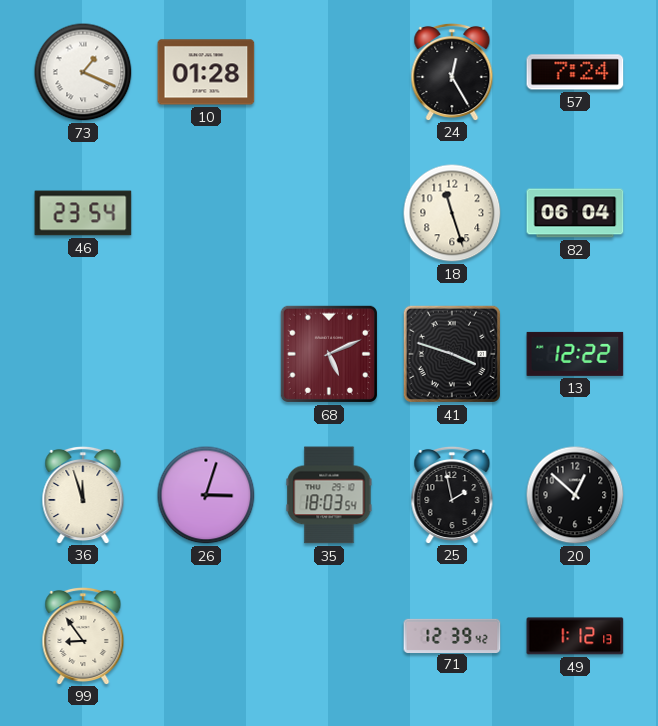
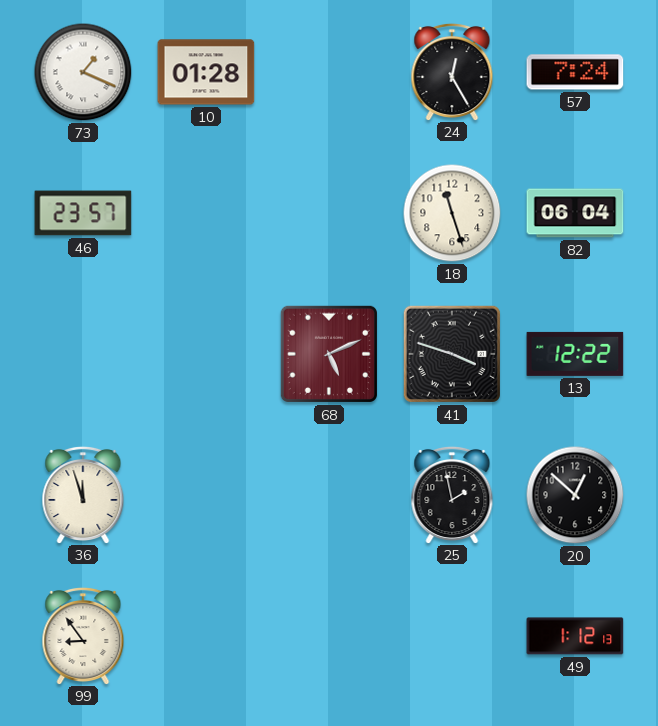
46: 23:54 -> 23:57 (83, 213)
26: 3:03 -> none (206, 495)
35: 18:03 -> none (329, 495)
71: 12:39 -> none (452, 635)
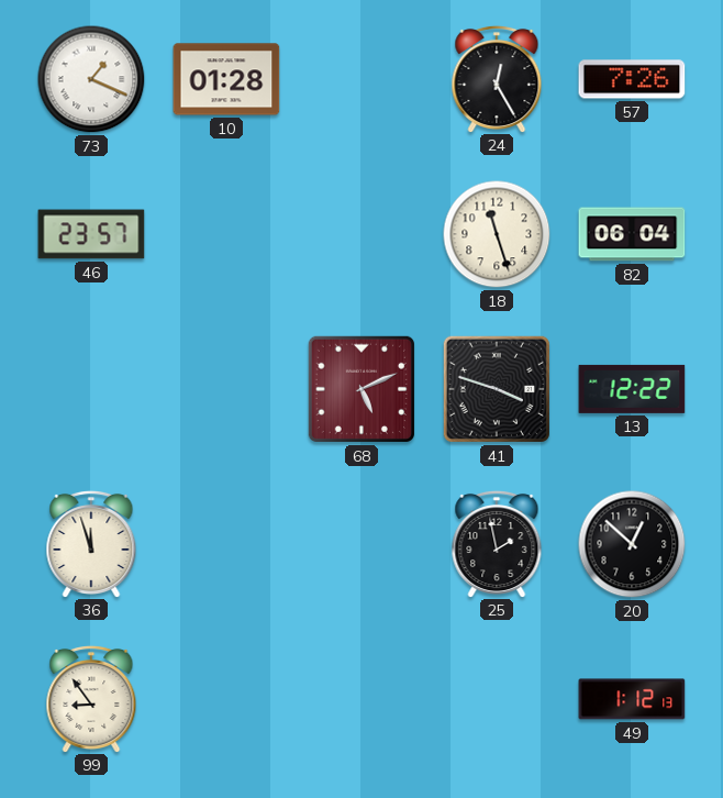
57: 7:24 -> 7:26 (632, 79)
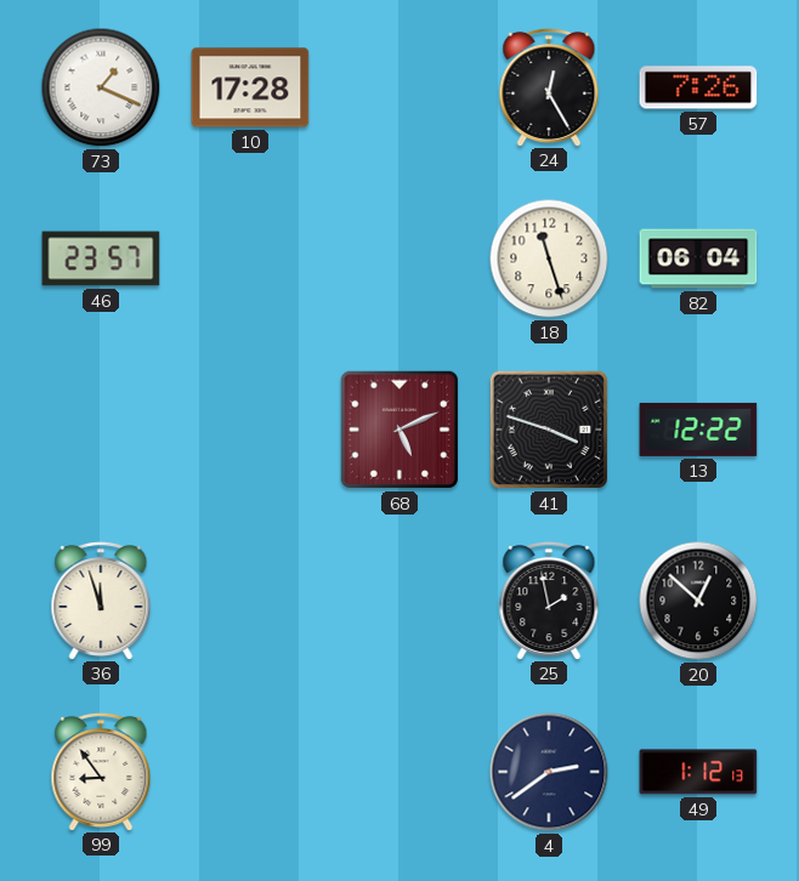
10: 01:28 -> 17:28 (250, 87)
4: none -> 2:39 (549, 772)
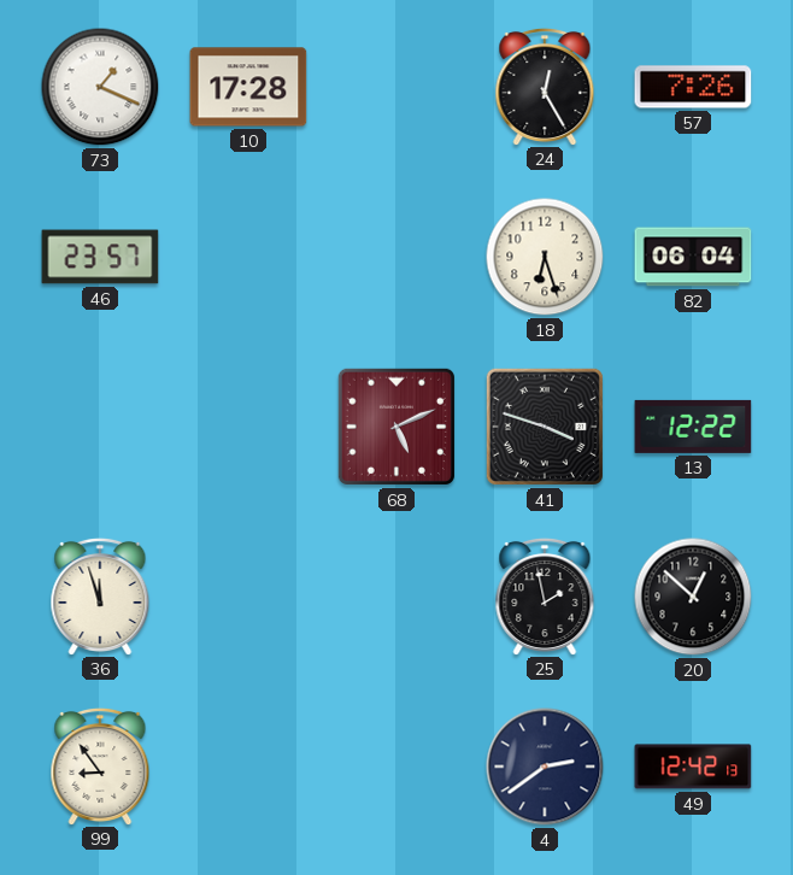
18: 11:27 -> 6:27 (545, 257)
49: 1:12 -> 12:42 (693, 767)
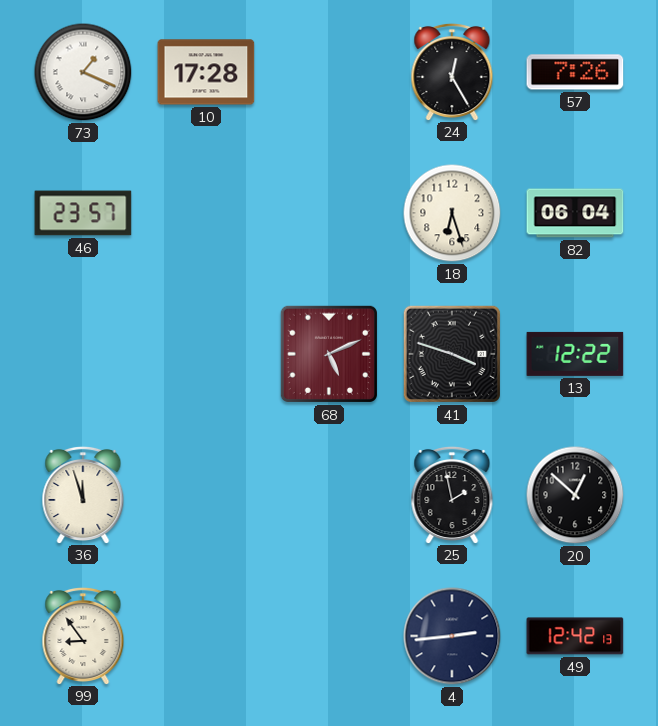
4: 2:39 -> 2:44 (452, 636)
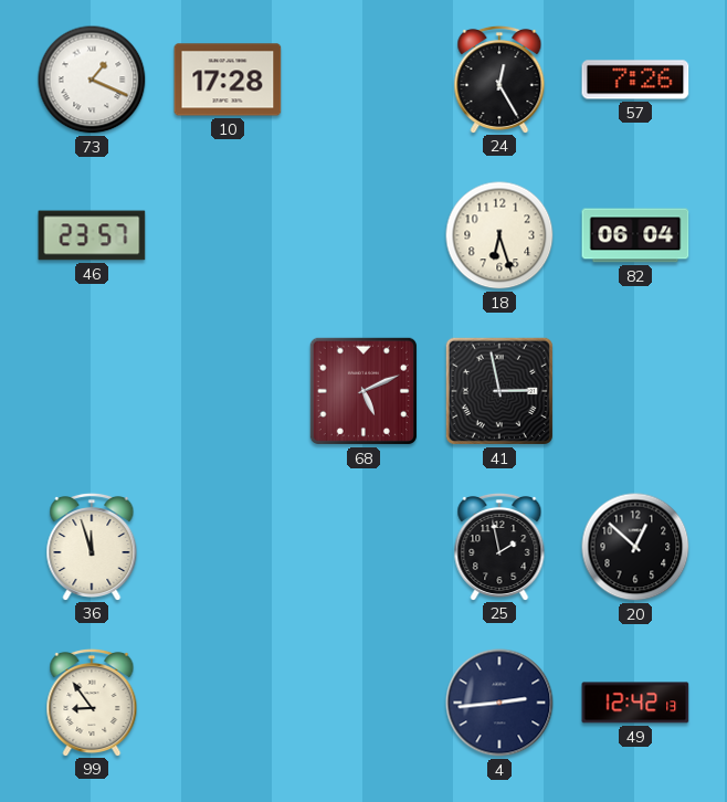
41: 3:48 -> 2:58 (499, 391)
13: 12:22 -> none (575, 354)
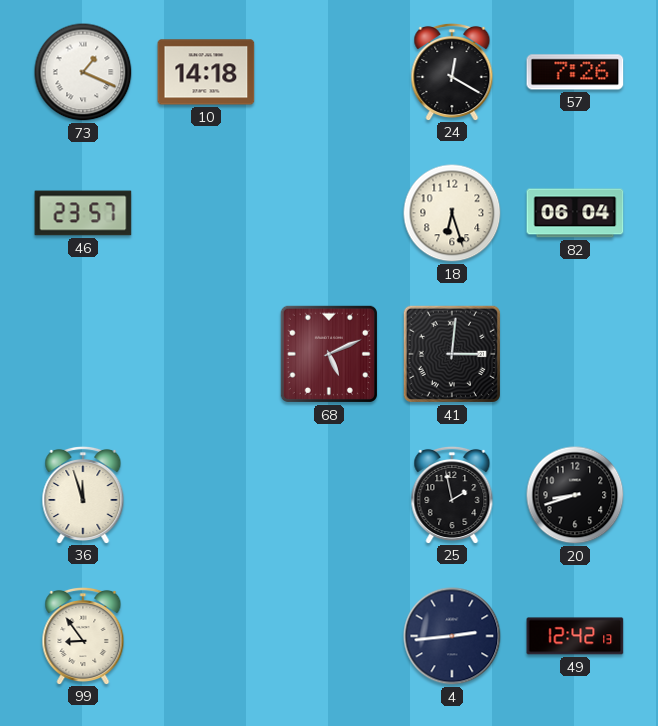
10: 17:28 -> 14:18 (206, 72)
24: 12:25 -> 12:20 (452, 71)
41: 2:58 -> 3:01 (452, 354)
20: 12:52 -> 8:42 (575, 495)
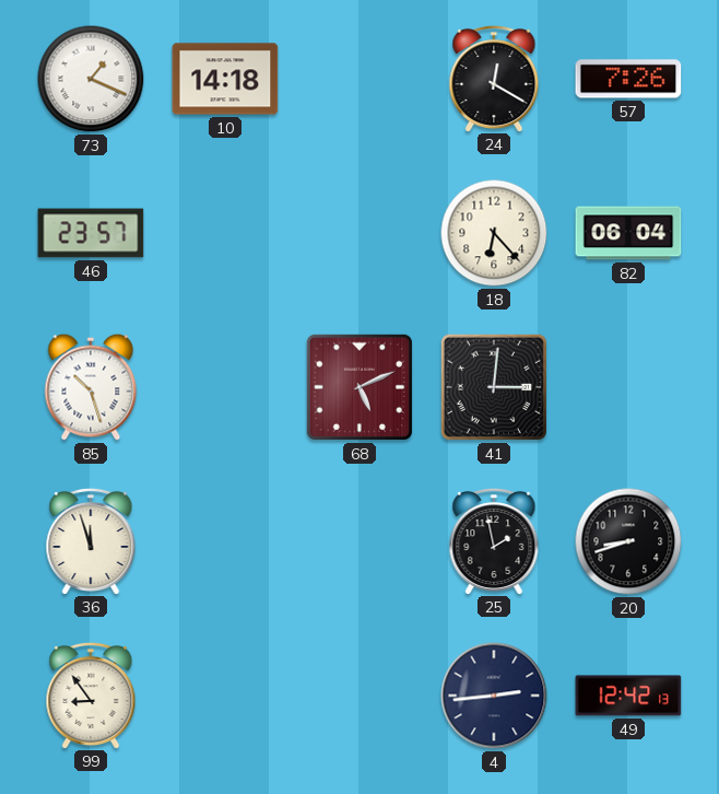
18: 6:27 -> 6:23 (494, 233)
85: none -> 10:27 (91, 387)
